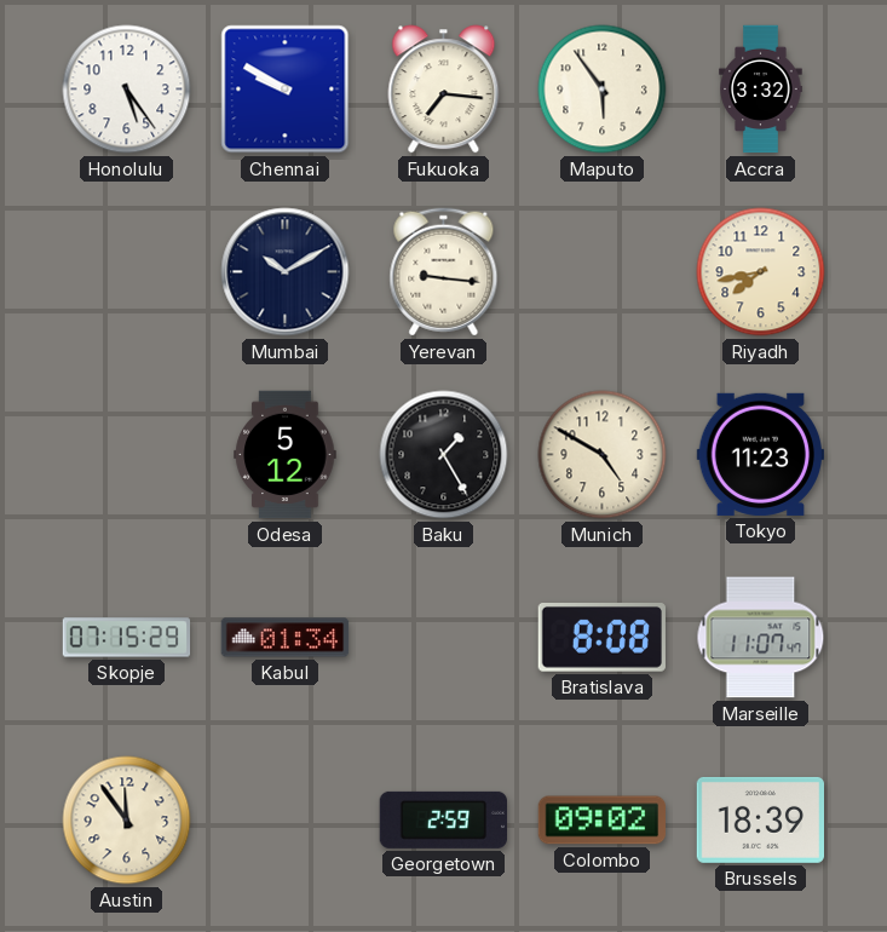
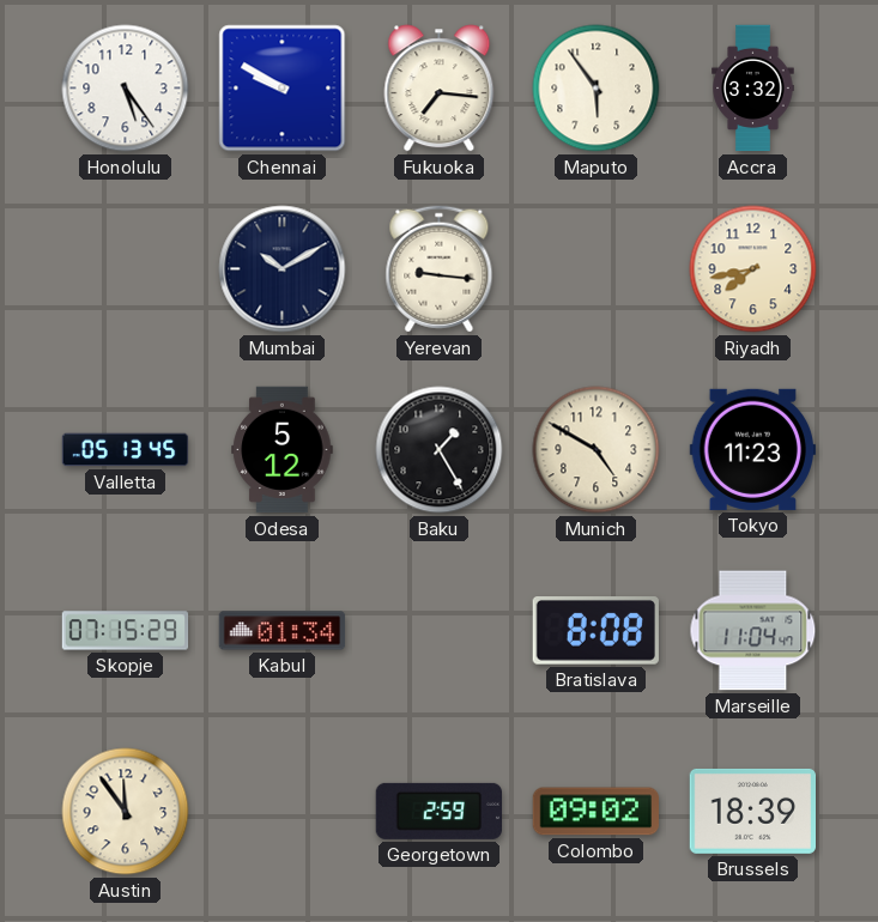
Valletta: none -> 05:13 (126, 450)
Marseille: 11:07 -> 11:04 (753, 631)
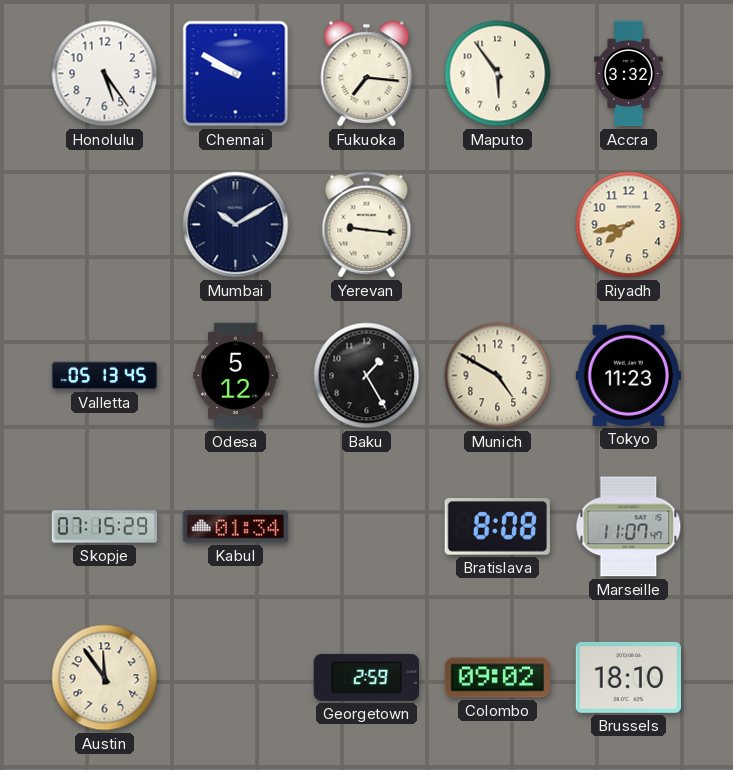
Marseille: 11:04 -> 11:07 (629, 527)
Brussels: 18:39 -> 18:10 (628, 677)
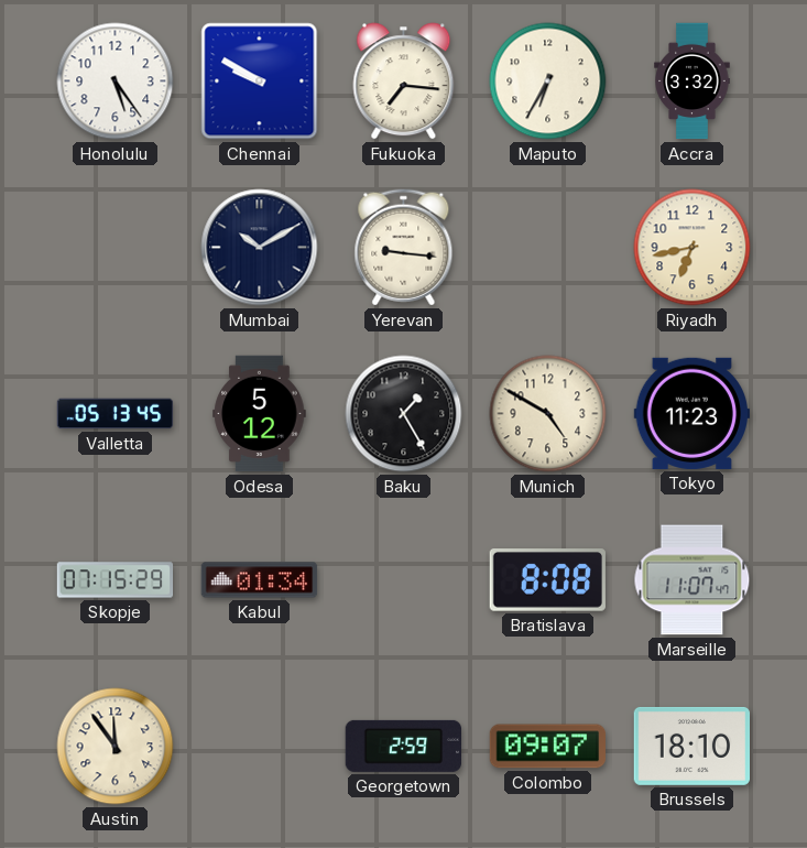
Maputo: 5:54 -> 6:35 (548, 81)
Riyadh: 7:43 -> 6:43 (693, 248)
Colombo: 09:02 -> 09:07 (548, 747)
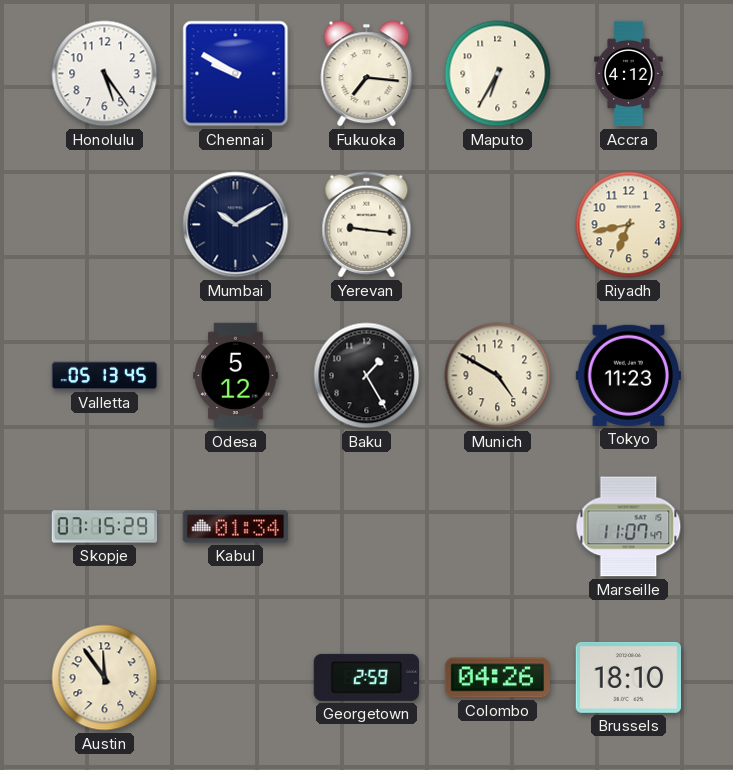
Accra: 3:32 -> 4:12 (629, 74)
Bratislava: 8:08 -> none (547, 580)
Colombo: 09:07 -> 04:26 (498, 678)
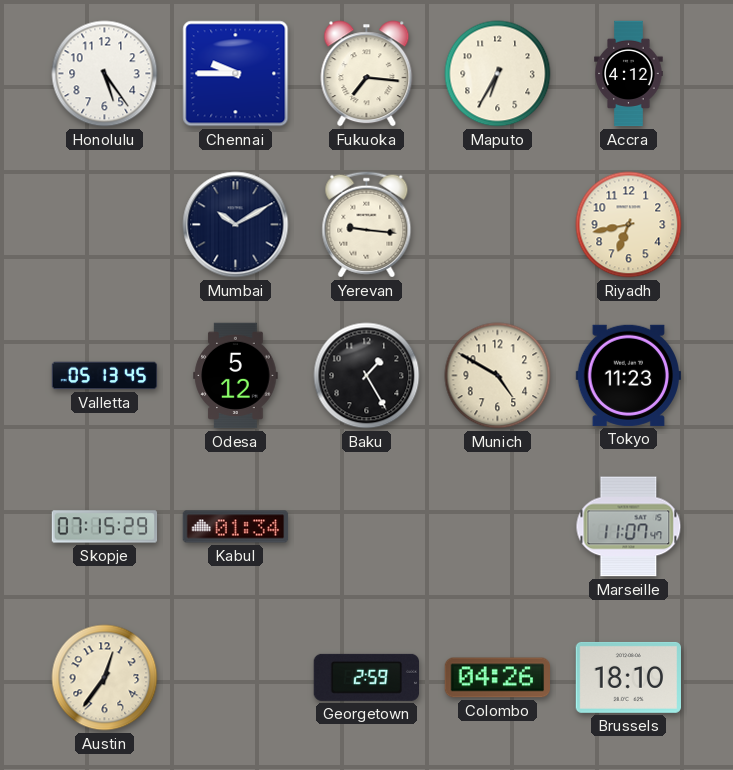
Chennai: 9:50 -> 9:45 (236, 74)
Austin: 11:54 -> 12:36 (105, 678)
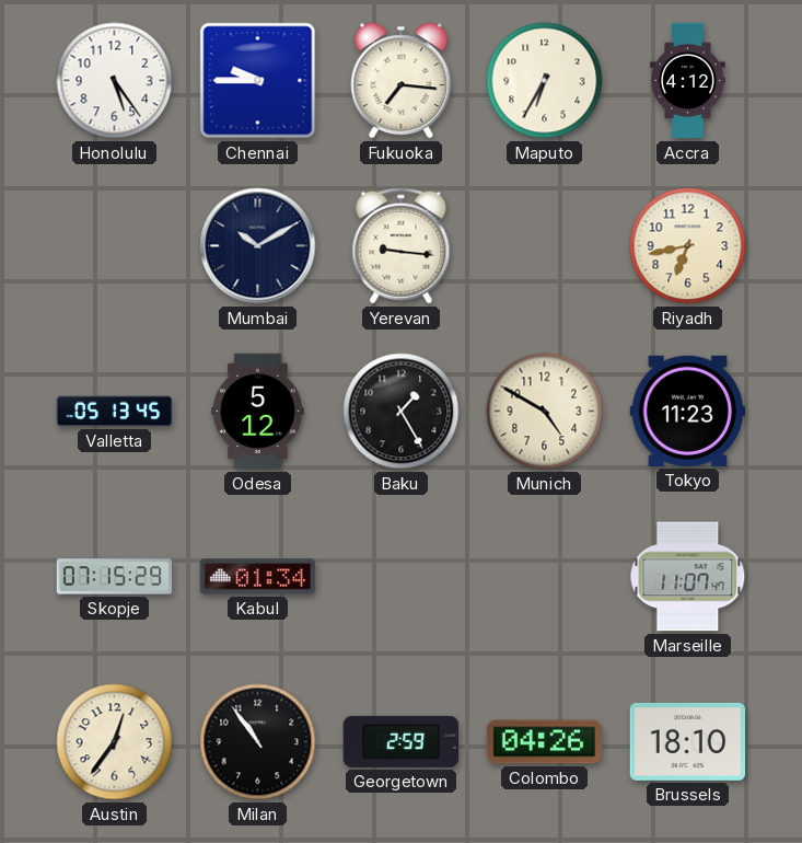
Milan: none -> 10:54 (258, 742)
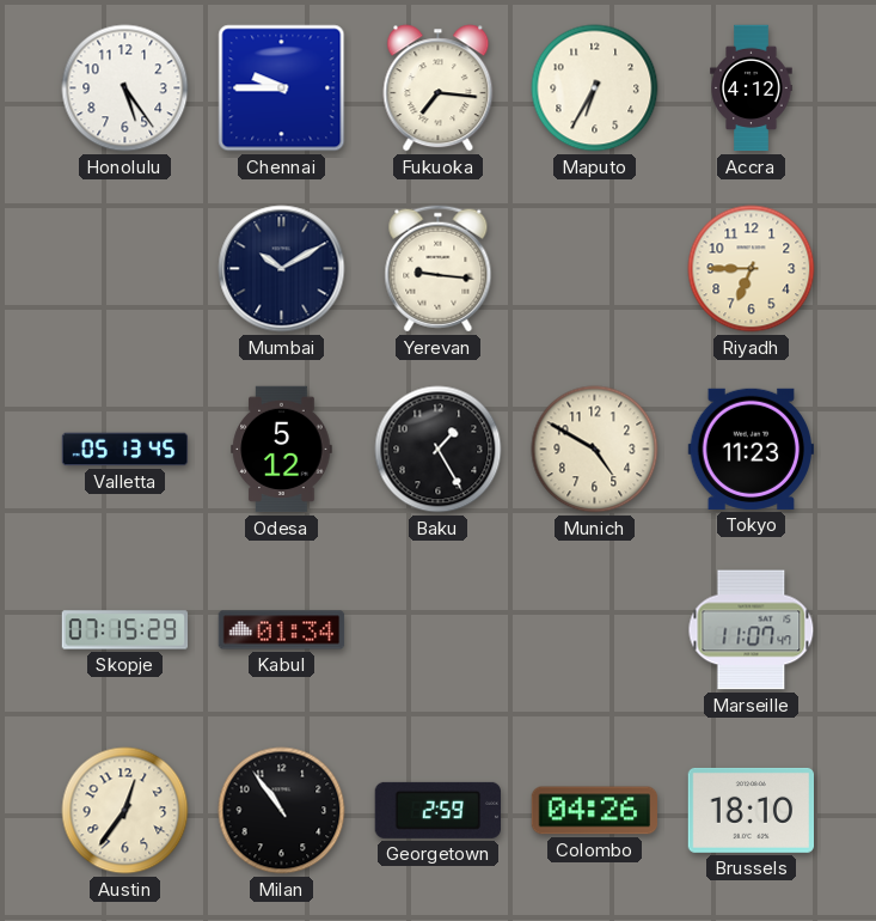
Riyadh: 6:43 -> 6:45 (752, 269)
